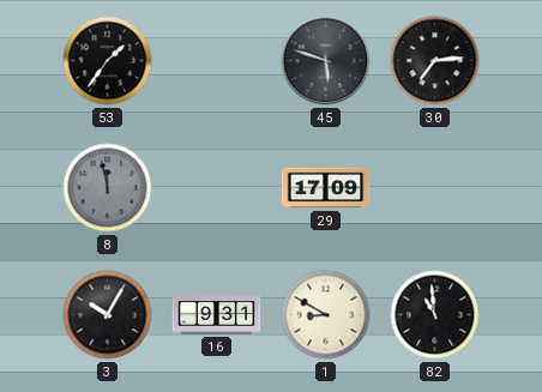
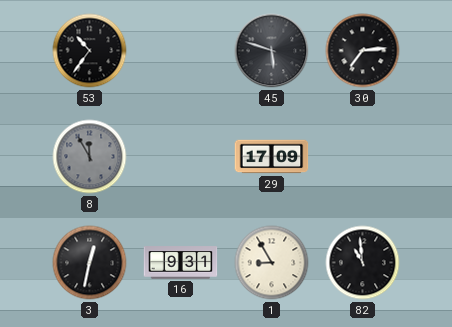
53: 1:36 -> 10:36 (90, 51)
8: 11:58 -> 11:55 (90, 157)
3: 10:05 -> 12:32 (90, 263)
1: 8:50 -> 8:55 (272, 263)
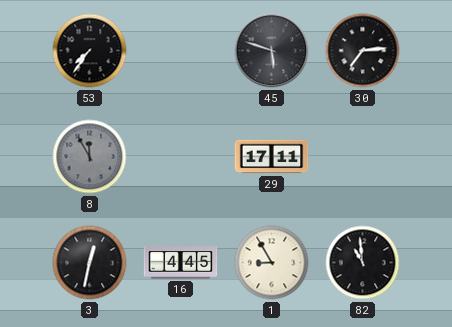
53: 10:36 -> 7:36 (90, 51)
29: 17:09 -> 17:11 (272, 157)
16: 9:31 -> 4:45 (181, 263)
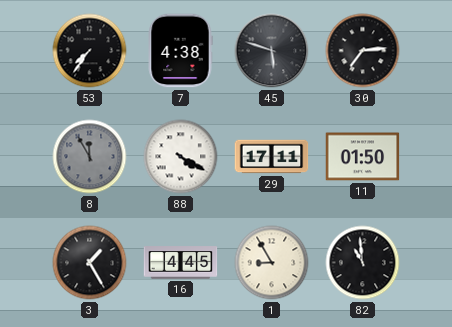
7: none -> 4:38 (180, 51)
88: none -> 4:20 (181, 157)
11: none -> 01:50 (363, 157)
3: 12:32 -> 1:25 (90, 263)
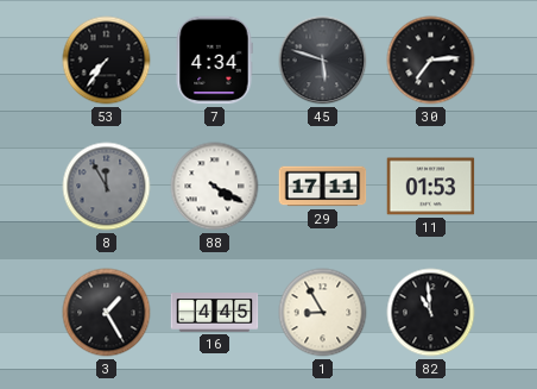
7: 4:38 -> 4:34 (214, 61)
11: 01:50 -> 01:53 (431, 187)
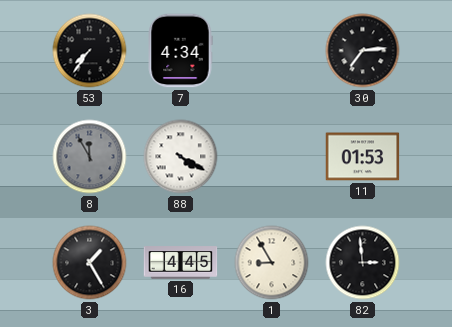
45: 5:48 -> none (323, 61)
29: 17:11 -> none (323, 187)
82: 10:59 -> 2:59 (363, 263)
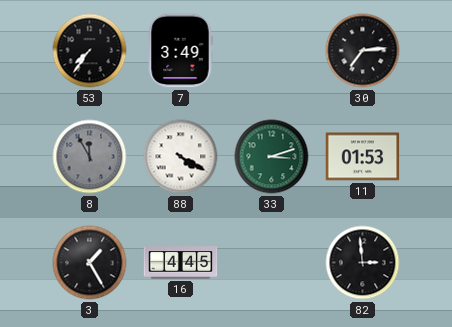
7: 4:34 -> 3:49 (180, 51)
33: none -> 3:12 (272, 157)
1: 8:55 -> none (272, 263)
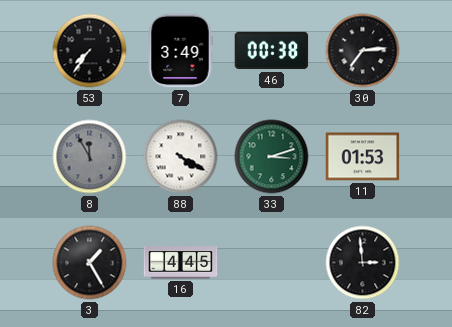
46: none -> 00:38 (272, 51)
